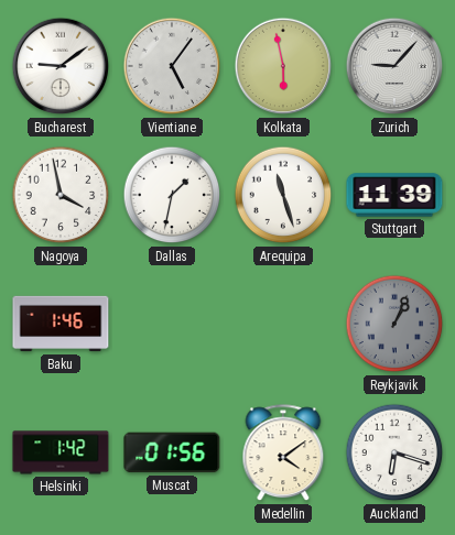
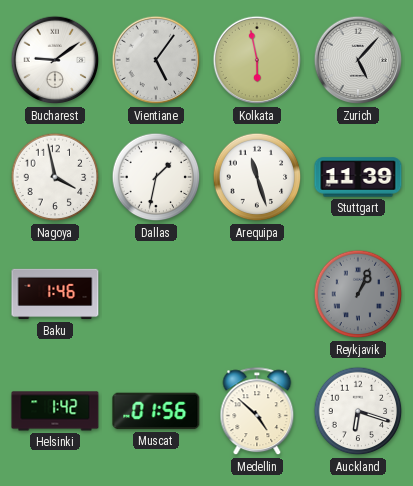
Zurich: 9:07 -> 5:07 (358, 60)
Medellin: 4:09 -> 4:52 (257, 412)
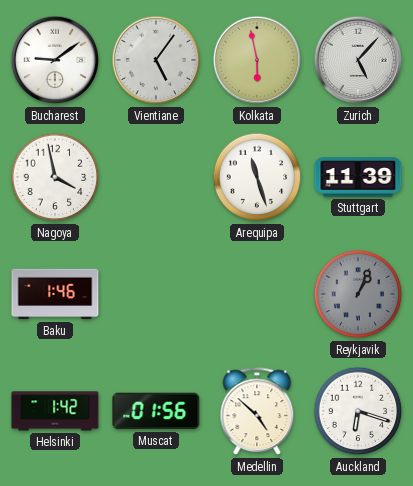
Dallas: 1:32 -> none (156, 177)
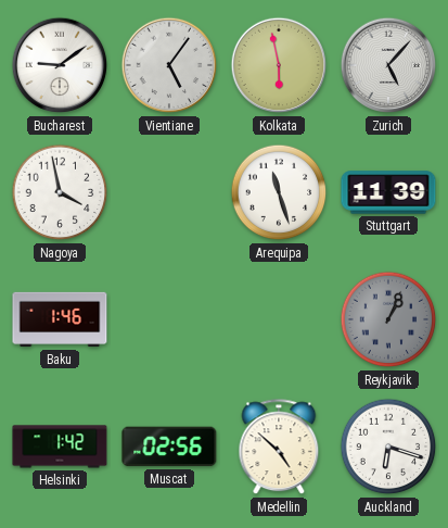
Muscat: 01:56 -> 02:56 (169, 447)
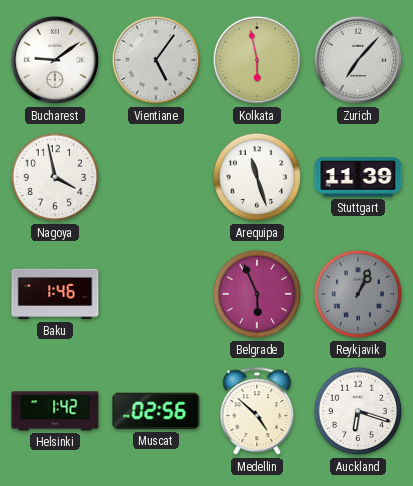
Zurich: 5:07 -> 7:07 (358, 60)
Belgrade: none -> 5:56 (257, 294)
